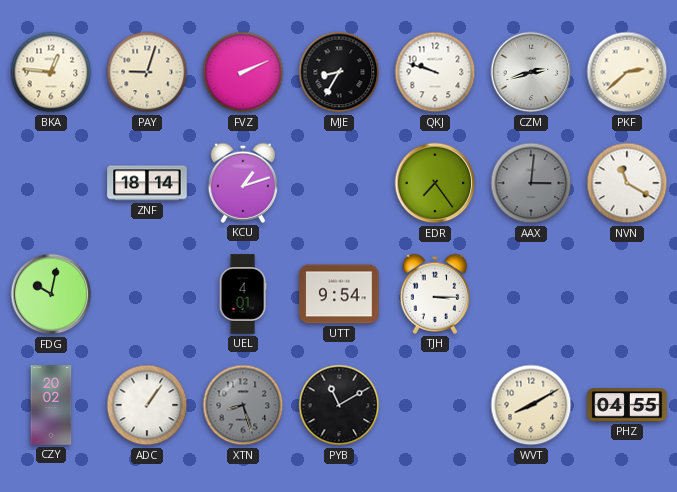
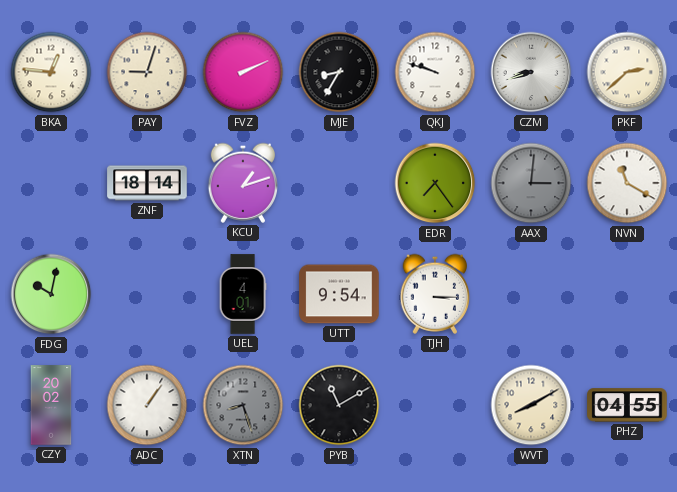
CZM: 2:42 -> 8:42 (531, 72)
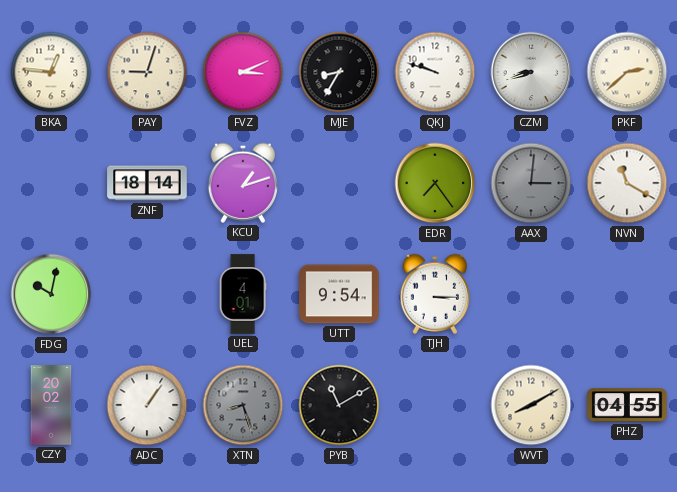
FVZ: 2:11 -> 3:11 (243, 72)
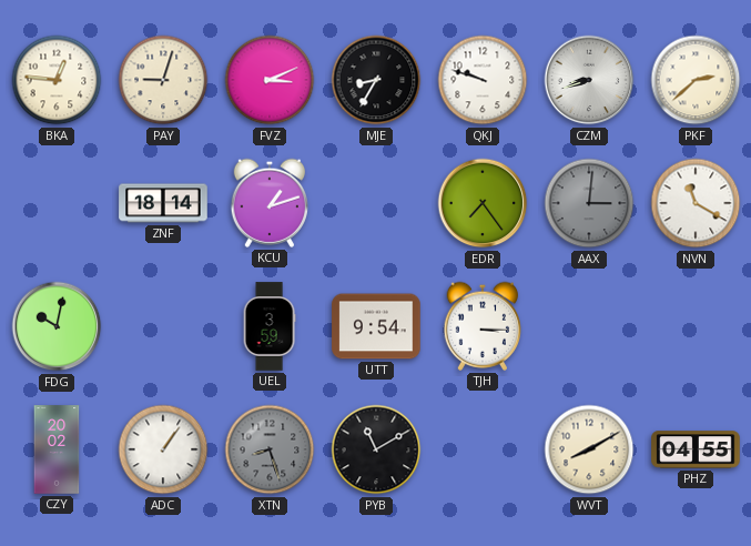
UEL: 4:01 -> 3:59 (270, 326)
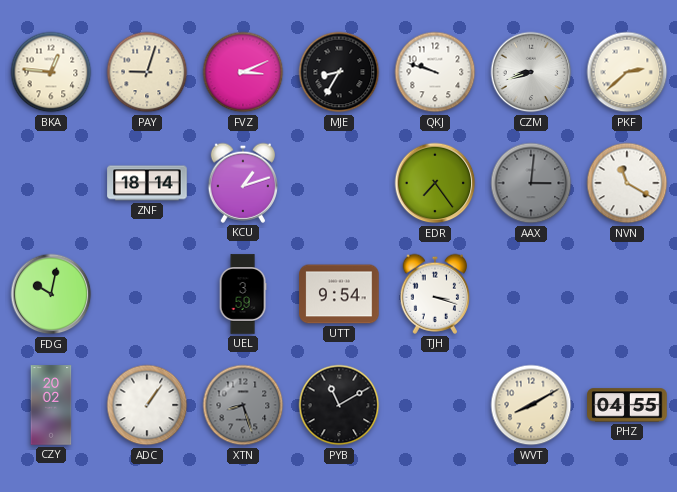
TJH: 3:15 -> 3:18 (434, 294)
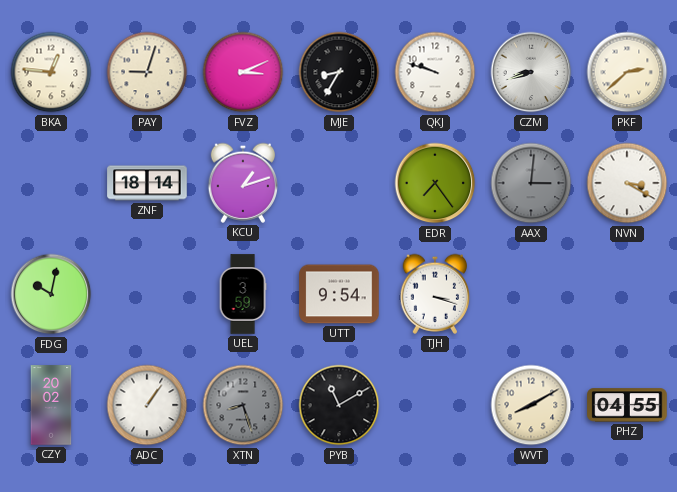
NVN: 11:20 -> 3:20 (627, 183)
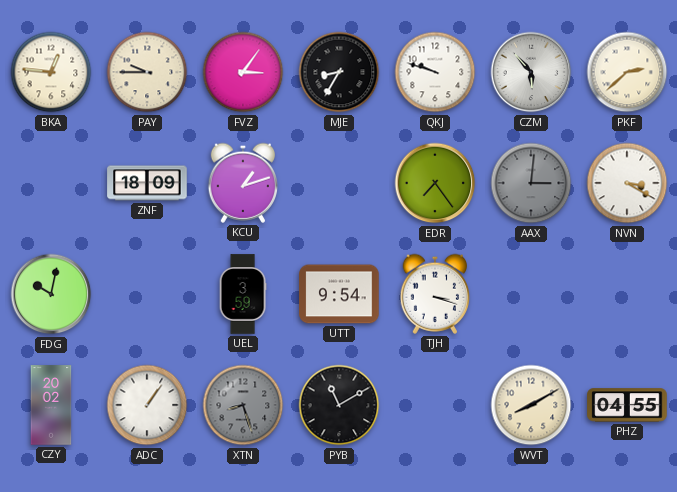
PAY: 9:03 -> 9:45 (147, 72)
FVZ: 3:11 -> 3:06 (243, 72)
CZM: 8:42 -> 5:53 (531, 72)
ZNF: 18:14 -> 18:09 (147, 183)
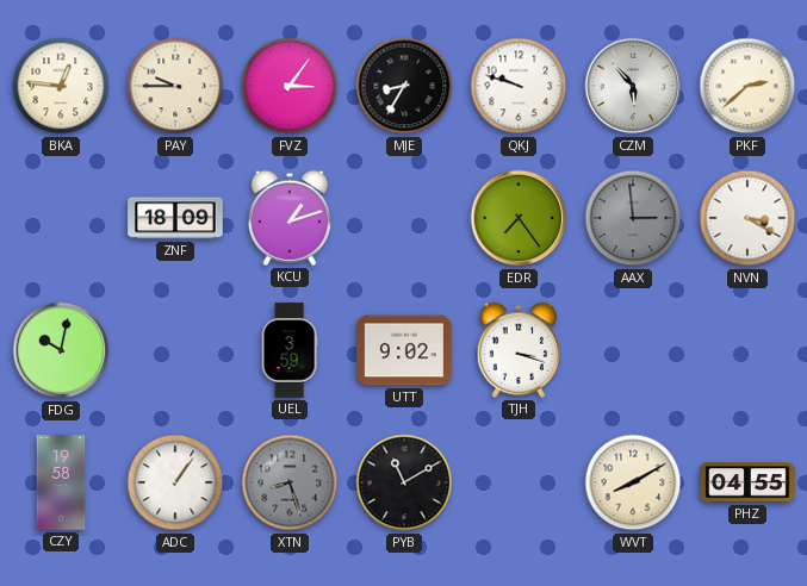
AAX: 3:01 -> 2:59 (633, 218)
UTT: 9:54 -> 9:02 (404, 350)
CZY: 20:02 -> 19:58 (61, 482)
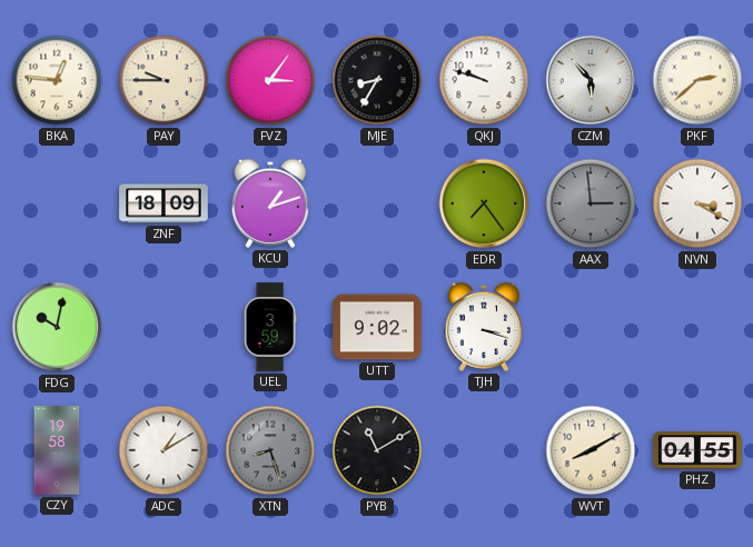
ADC: 1:06 -> 1:10 (164, 450)
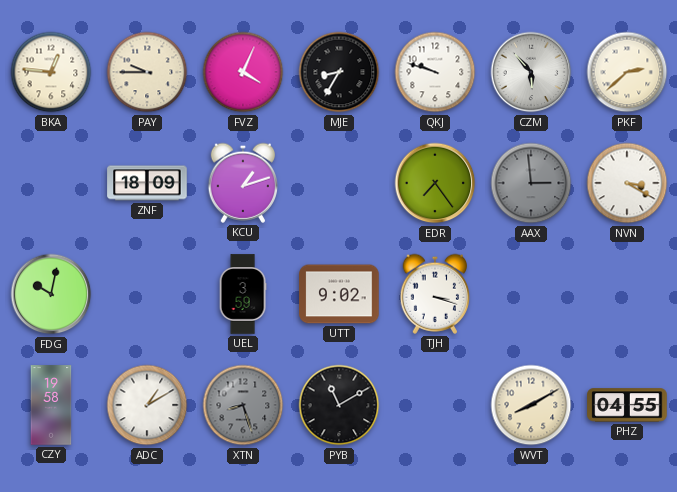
FVZ: 3:06 -> 4:04 (243, 72)
